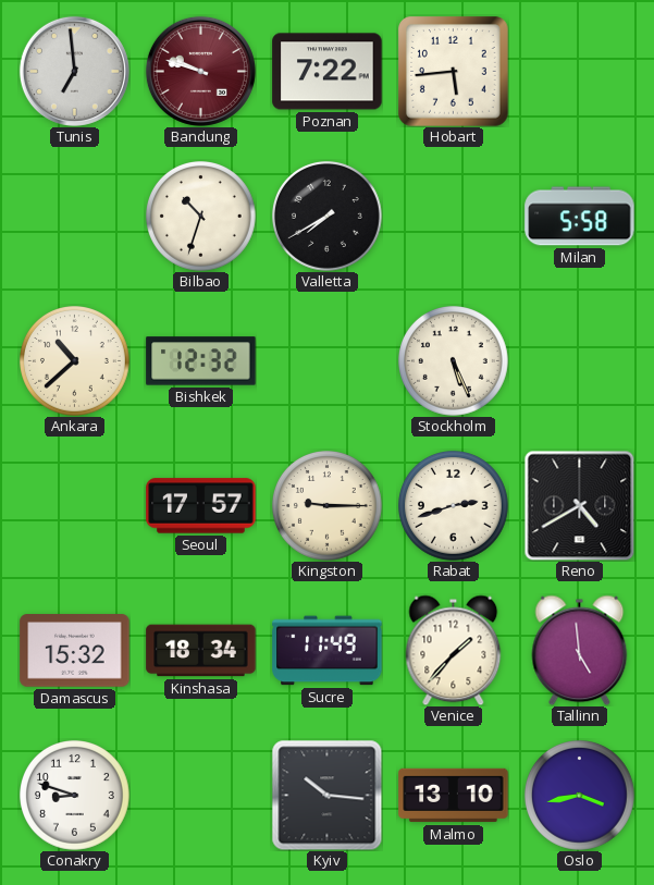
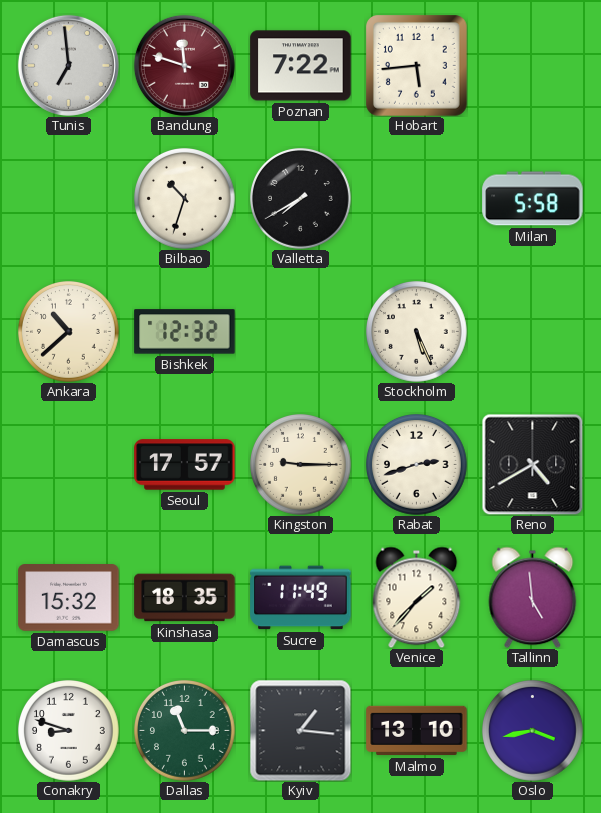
Bandung: 9:48 -> 11:48 (184, 65)
Kinshasa: 18:34 -> 18:35 (185, 598)
Dallas: none -> 11:15 (185, 731)
Kyiv: 10:16 -> 1:16 (300, 730)
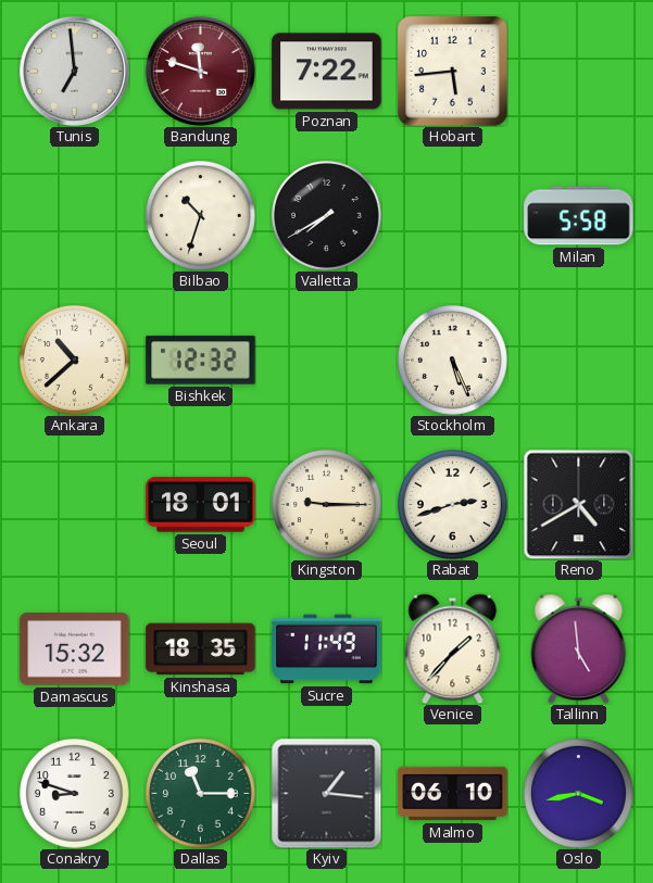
Seoul: 17:57 -> 18:01 (201, 505)
Malmo: 13:10 -> 06:10 (453, 794)
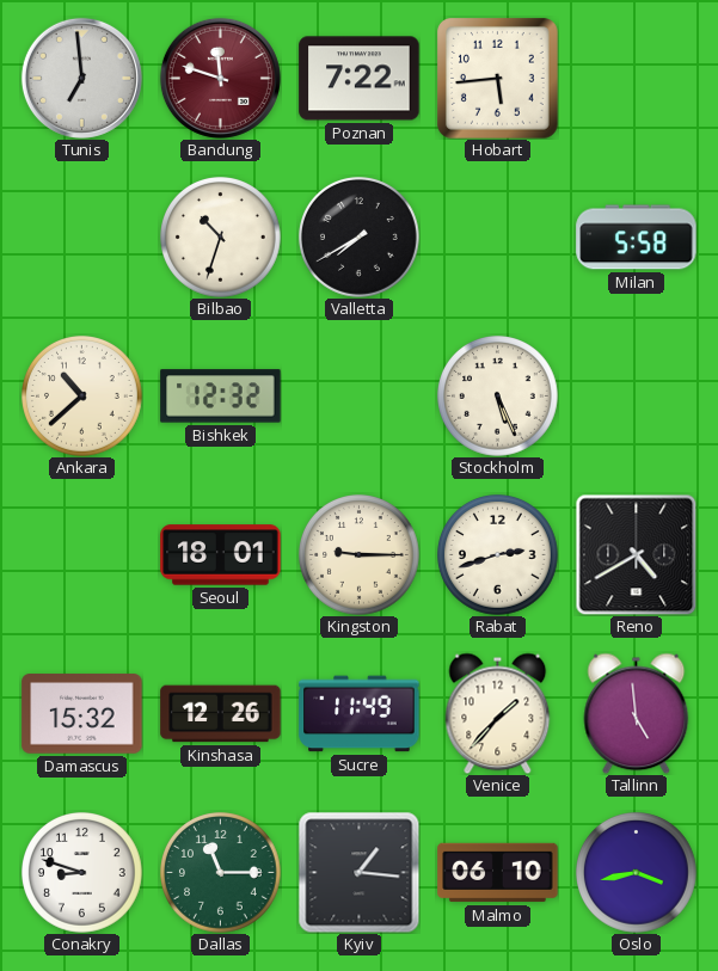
Kinshasa: 18:35 -> 12:26 (221, 714)
